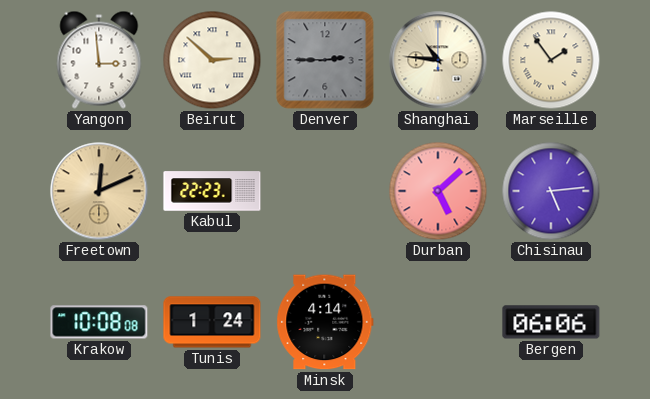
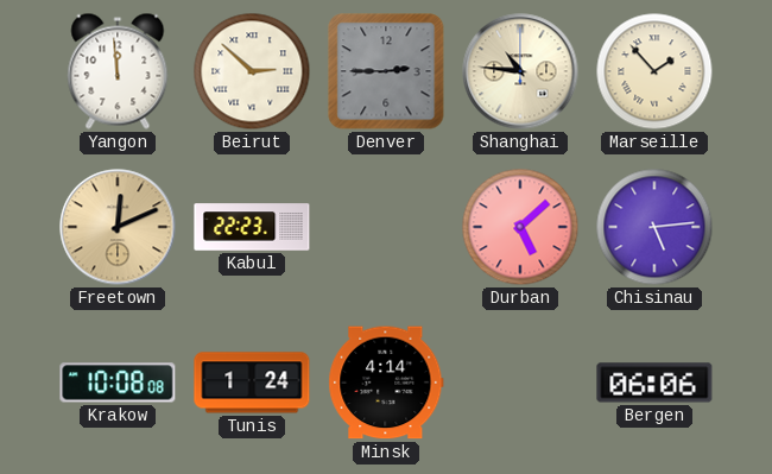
Yangon: 2:59 -> 11:59 (118, 71)
Marseille: 1:54 -> 1:53 (654, 71)
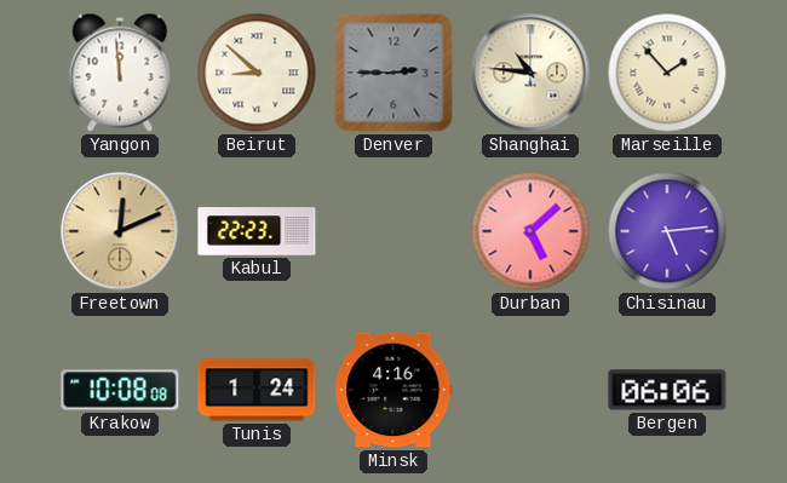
Beirut: 2:52 -> 8:52 (257, 73)
Minsk: 4:14 -> 4:16 (393, 390)
